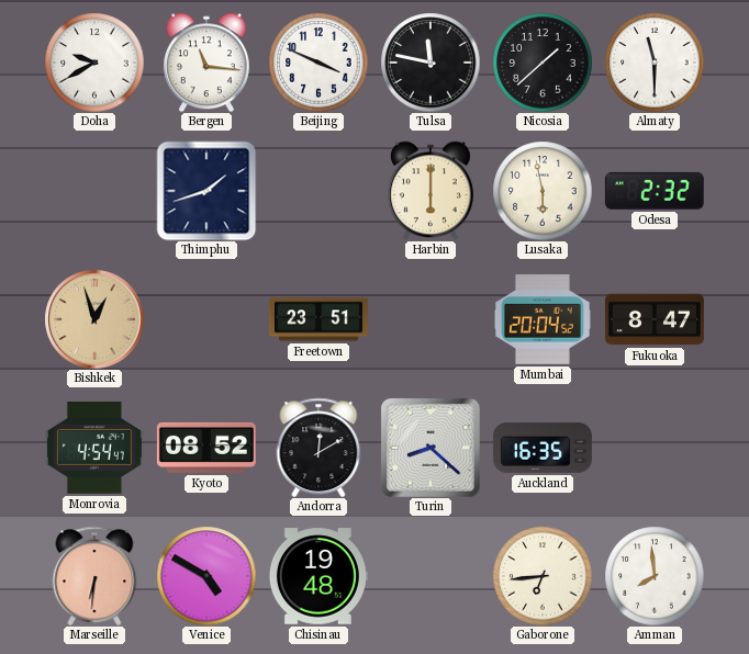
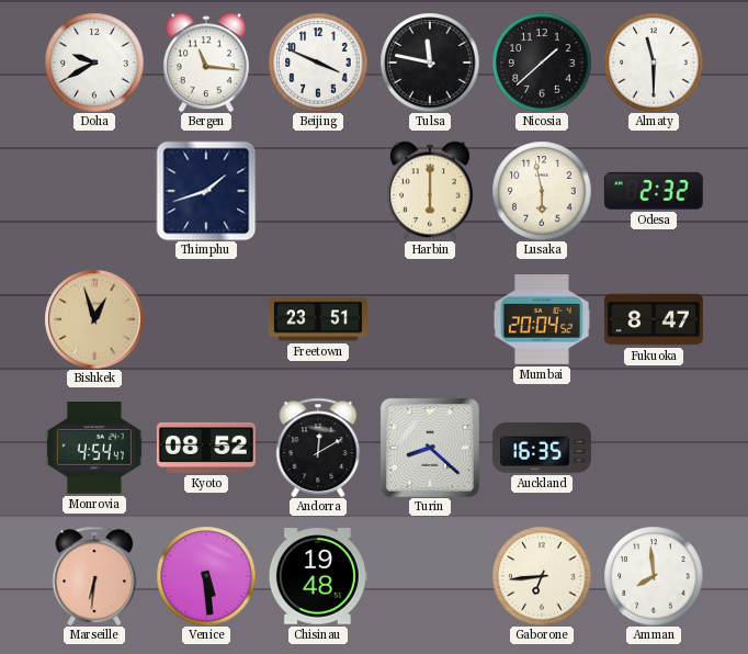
Venice: 4:50 -> 5:29 (206, 576)
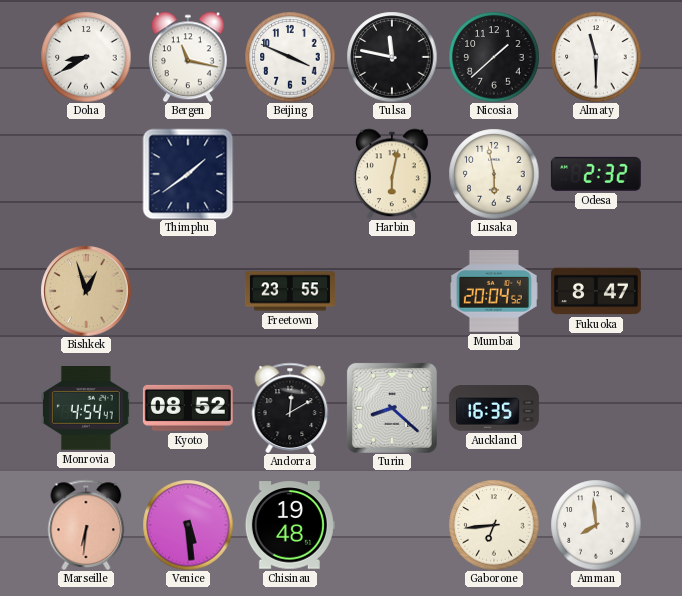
Doha: 9:40 -> 8:40 (86, 57)
Bergen: 11:16 -> 11:17 (188, 57)
Thimphu: 1:42 -> 1:39 (188, 174)
Harbin: 6:00 -> 6:02 (392, 174)
Freetown: 23:51 -> 23:55 (290, 291)
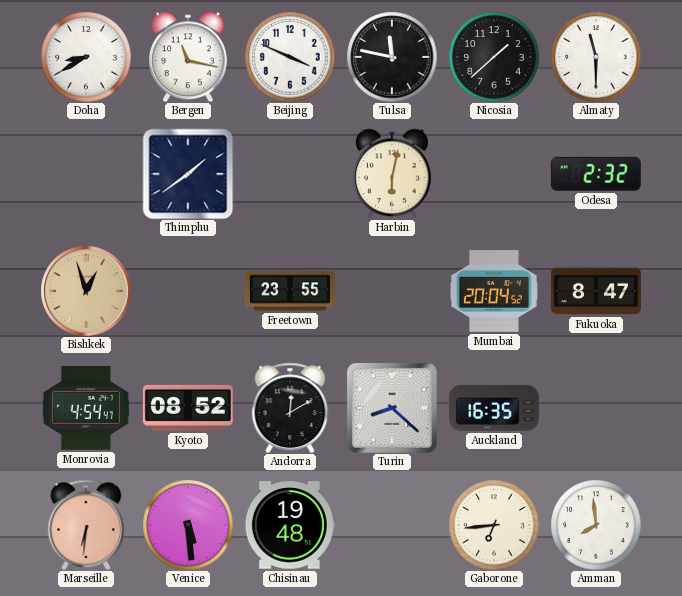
Lusaka: 5:58 -> none (494, 174)
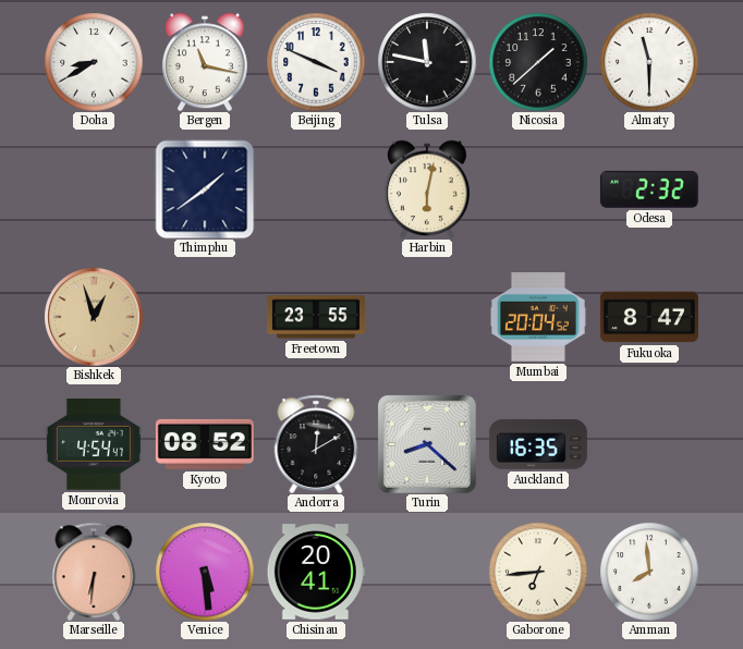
Chisinau: 19:48 -> 20:41 (316, 572)
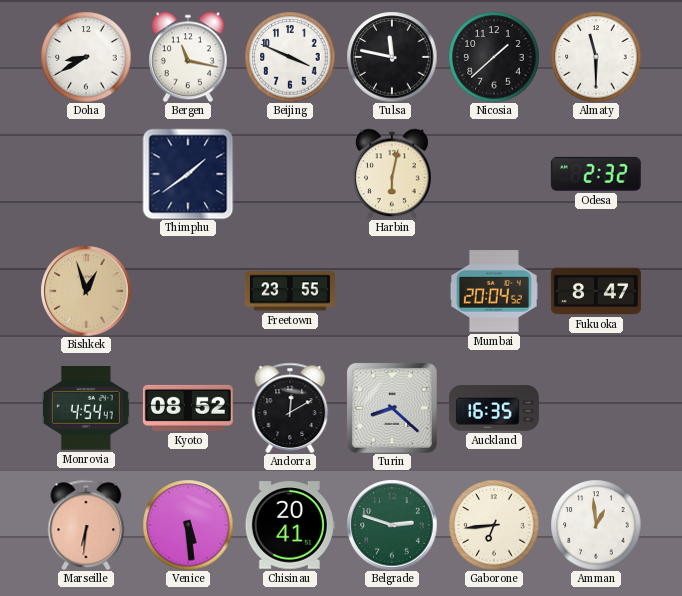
Belgrade: none -> 2:48 (392, 525)
Amman: 7:59 -> 12:59 (596, 525)
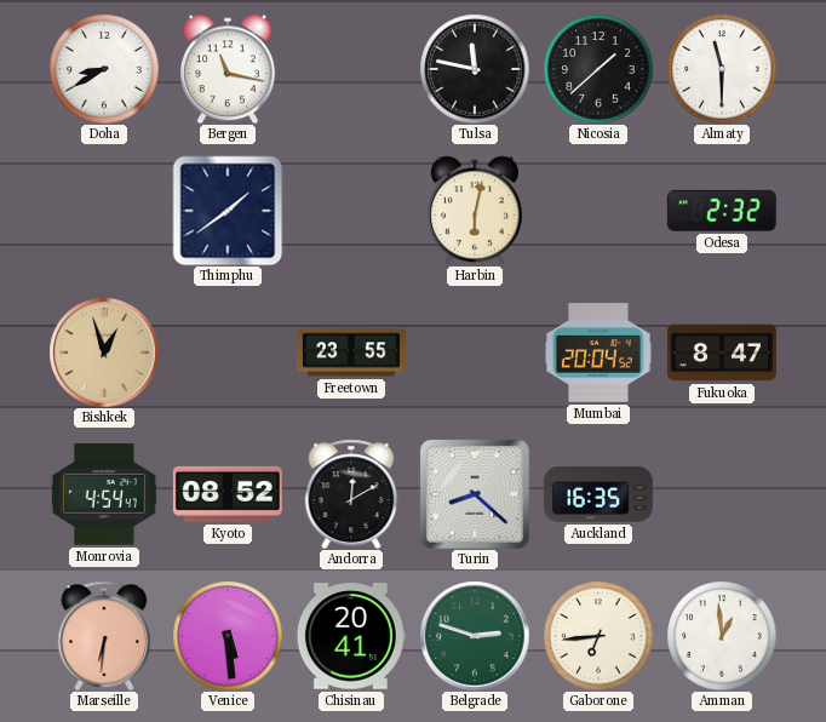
Beijing: 3:49 -> none (290, 57)
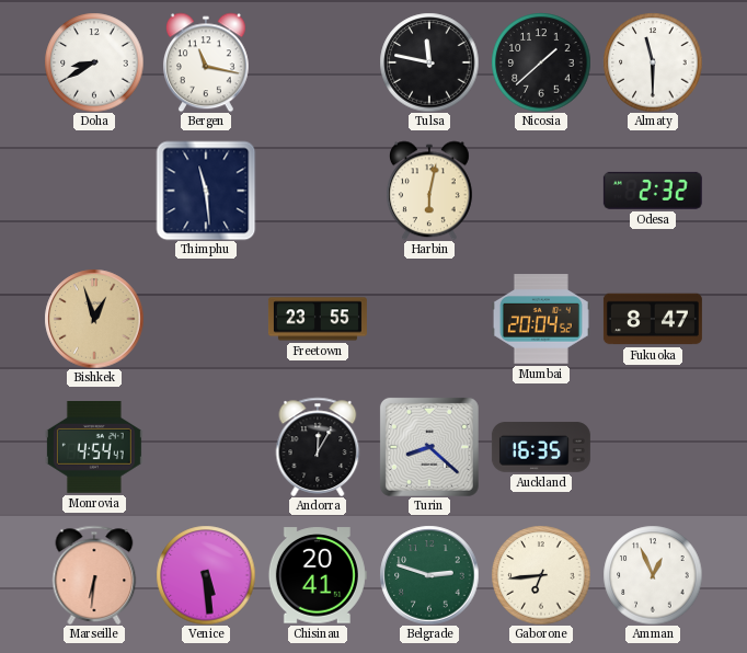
Thimphu: 1:39 -> 11:29 (206, 191)
Kyoto: 08:52 -> none (228, 494)
Andorra: 12:10 -> 12:05 (318, 447)
Amman: 12:59 -> 12:56 (653, 575)
